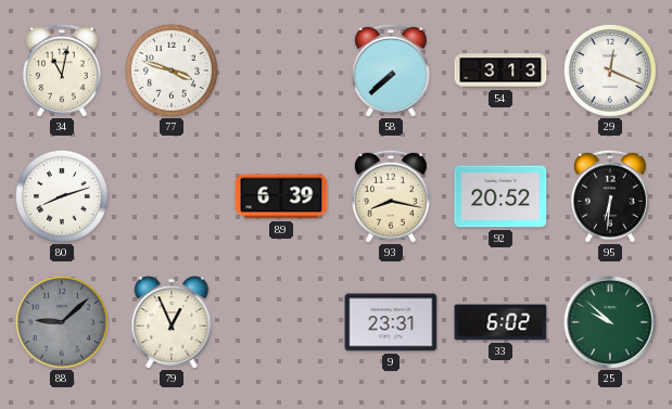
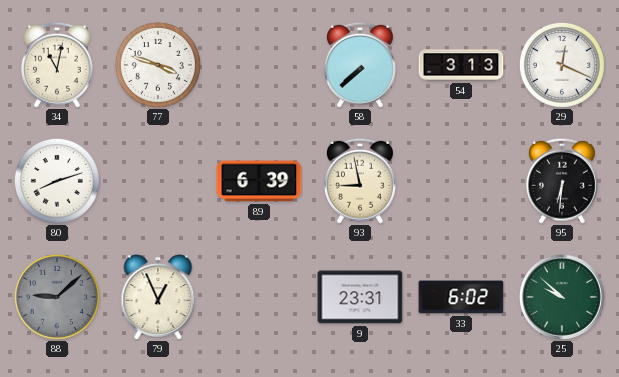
93: 8:17 -> 8:58 (360, 181)
92: 20:52 -> none (500, 196)
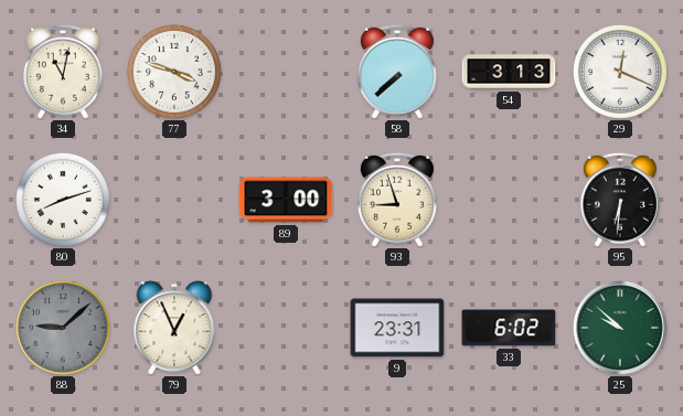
89: 6:39 -> 3:00 (286, 200)
93: 8:58 -> 8:57 (397, 200)
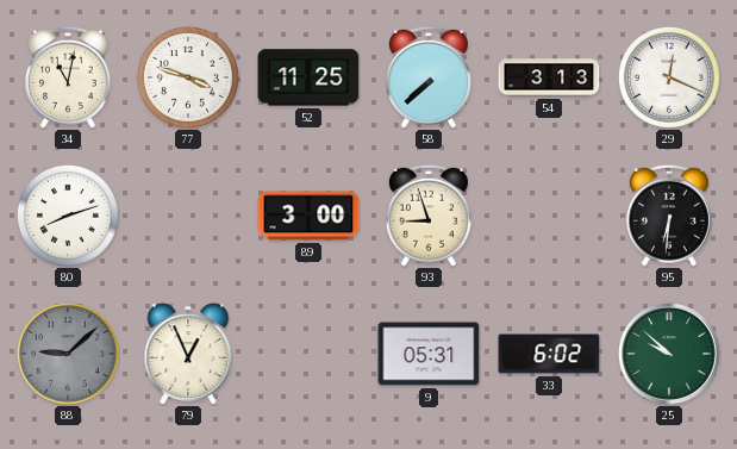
52: none -> 11:25 (308, 77)
9: 23:31 -> 05:31 (429, 354)
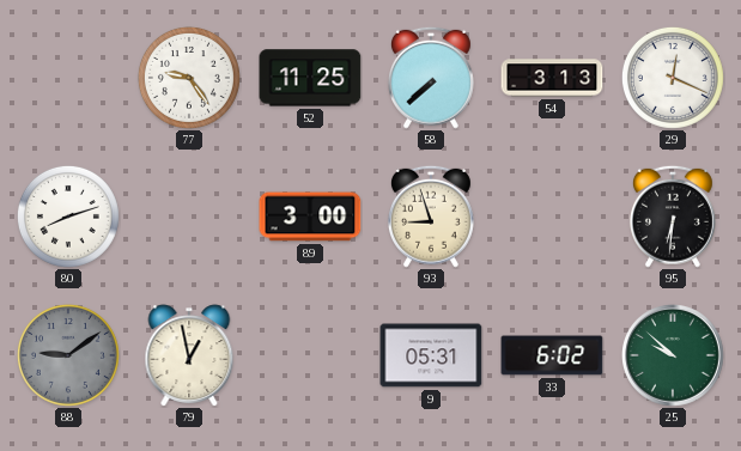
34: 11:02 -> none (68, 77)
77: 3:48 -> 9:24 (189, 78)
88: 9:08 -> 9:09 (68, 355)
79: 12:56 -> 12:58 (189, 355)
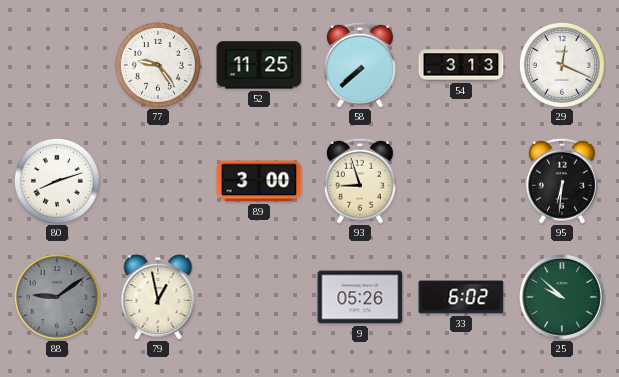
9: 05:31 -> 05:26 (360, 297)
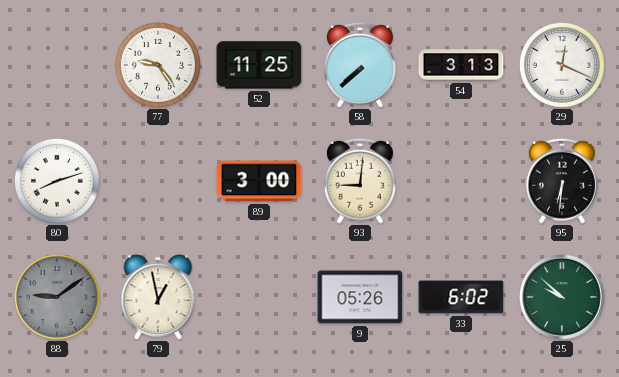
93: 8:57 -> 9:01 (360, 181)
